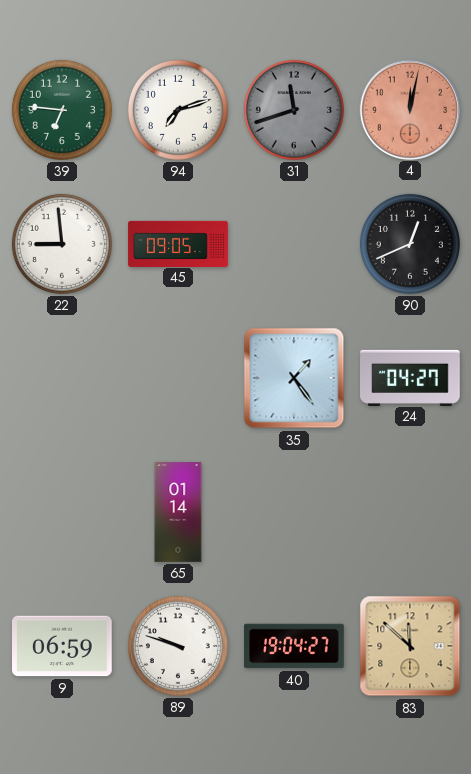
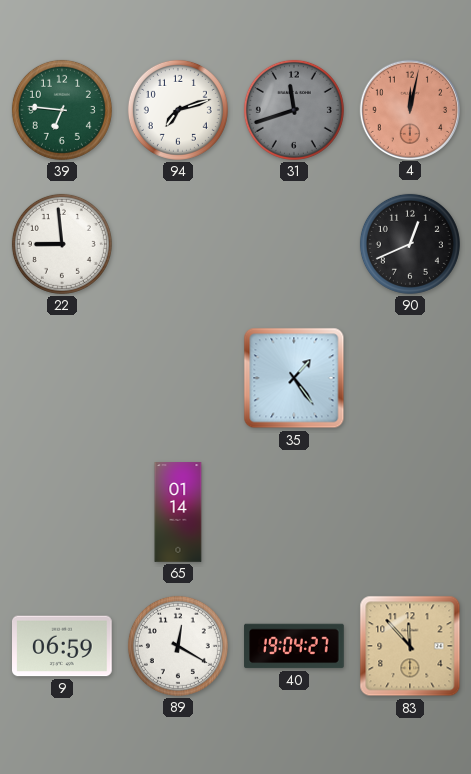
45: 09:05 -> none (178, 243)
24: 04:27 -> none (410, 377)
89: 9:48 -> 12:20 (178, 646)
83: 11:52 -> 11:53 (410, 646)
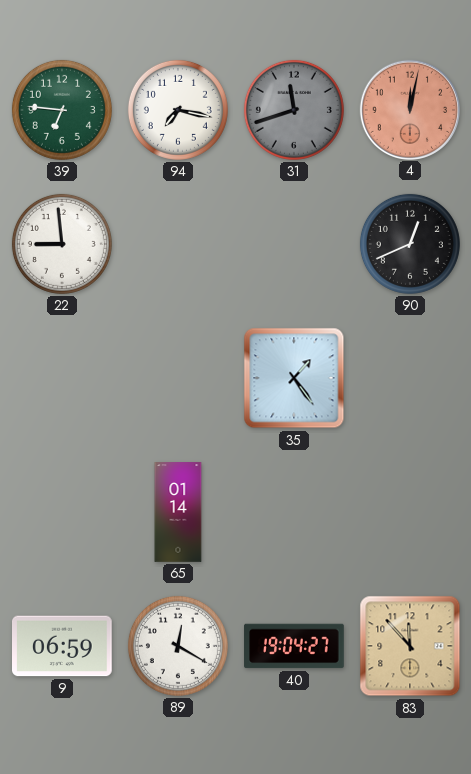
94: 7:12 -> 7:17 (178, 110)
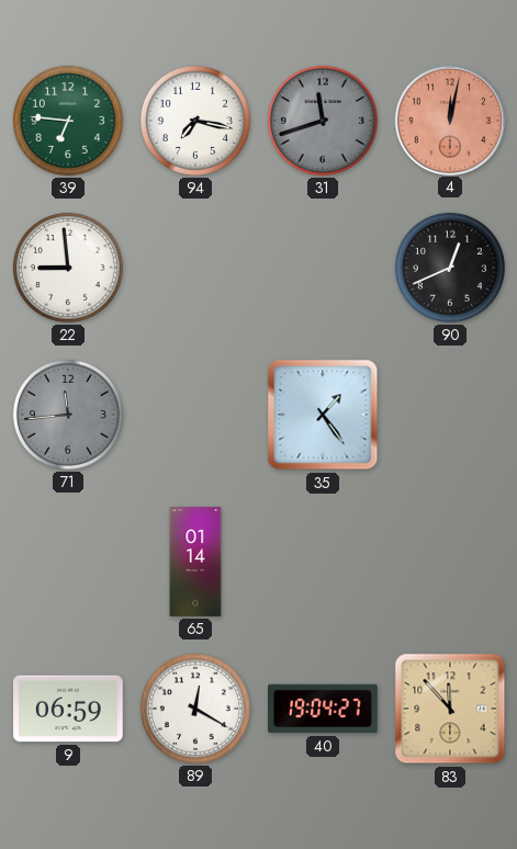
71: none -> 11:44 (68, 415)
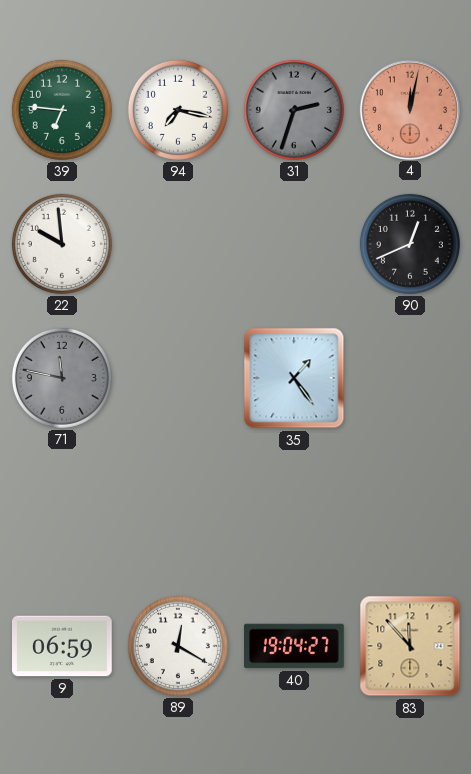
31: 11:42 -> 2:33 (294, 110)
22: 8:59 -> 9:59 (62, 244)
71: 11:44 -> 11:47 (62, 378)
65: 01:14 -> none (195, 562)
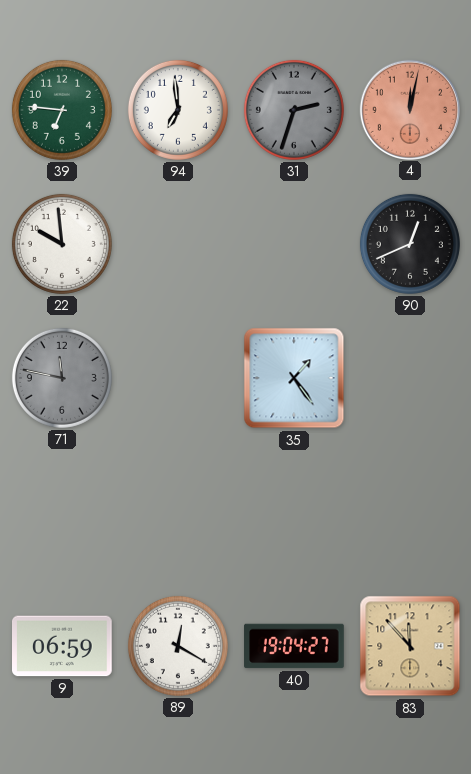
94: 7:17 -> 6:59 (178, 110)
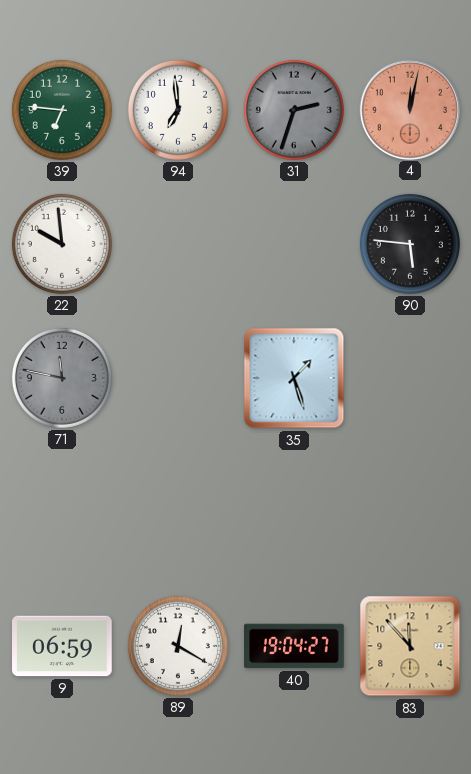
90: 12:41 -> 5:46 (410, 244)
35: 1:24 -> 1:27 (294, 378)
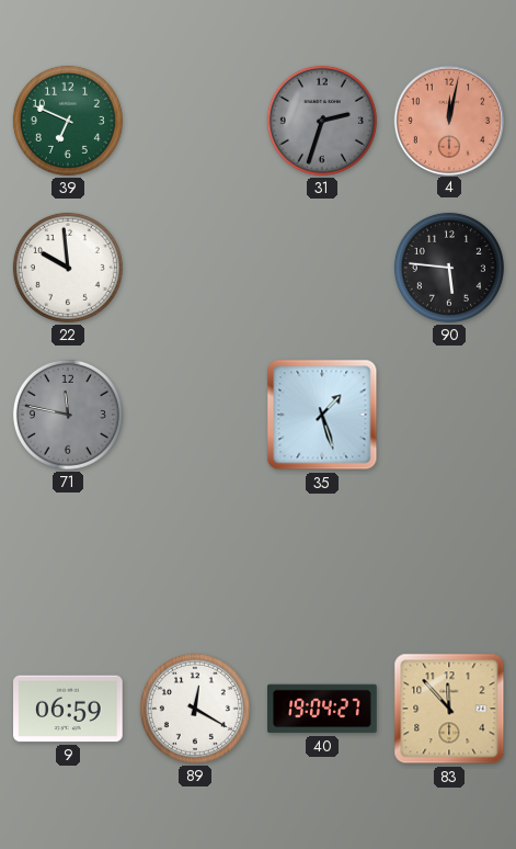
39: 6:46 -> 6:49 (68, 121)
94: 6:59 -> none (178, 110)
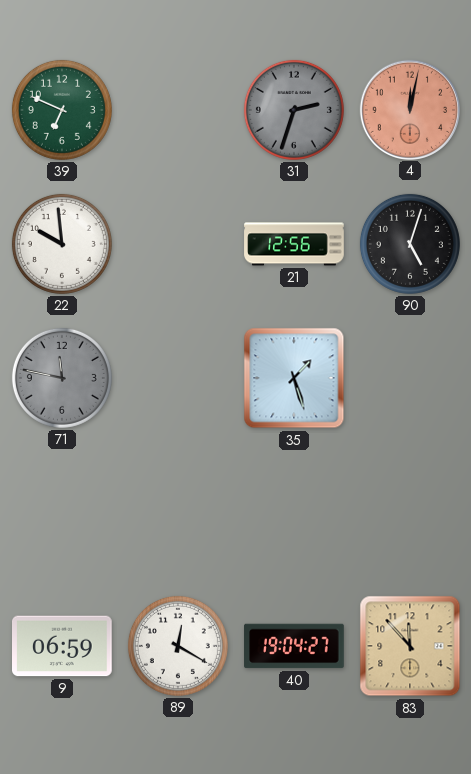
21: none -> 12:56 (294, 244)
90: 5:46 -> 5:03 (410, 244)
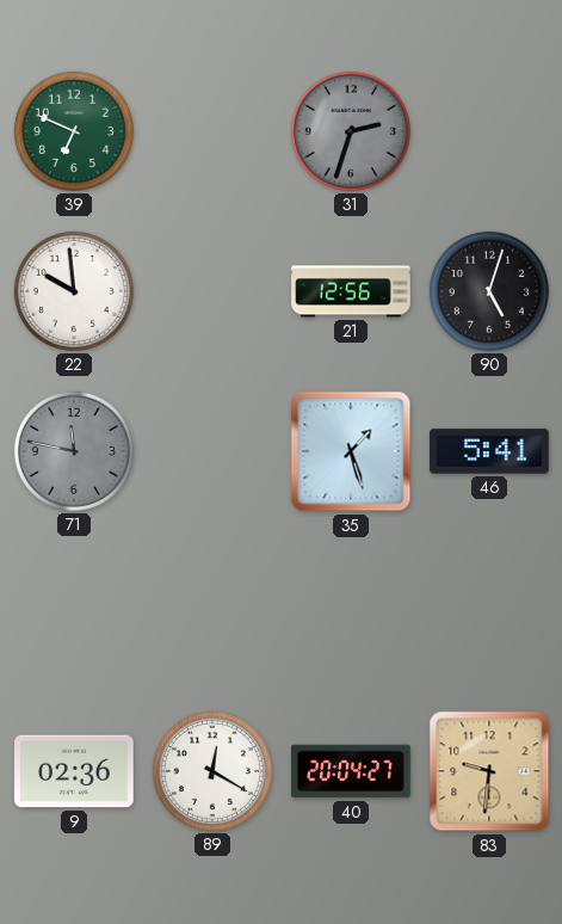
4: 12:02 -> none (409, 109)
46: none -> 5:41 (490, 451)
9: 06:59 -> 02:36 (75, 771)
40: 19:04 -> 20:04 (351, 771)
83: 11:53 -> 9:31 (489, 771)
